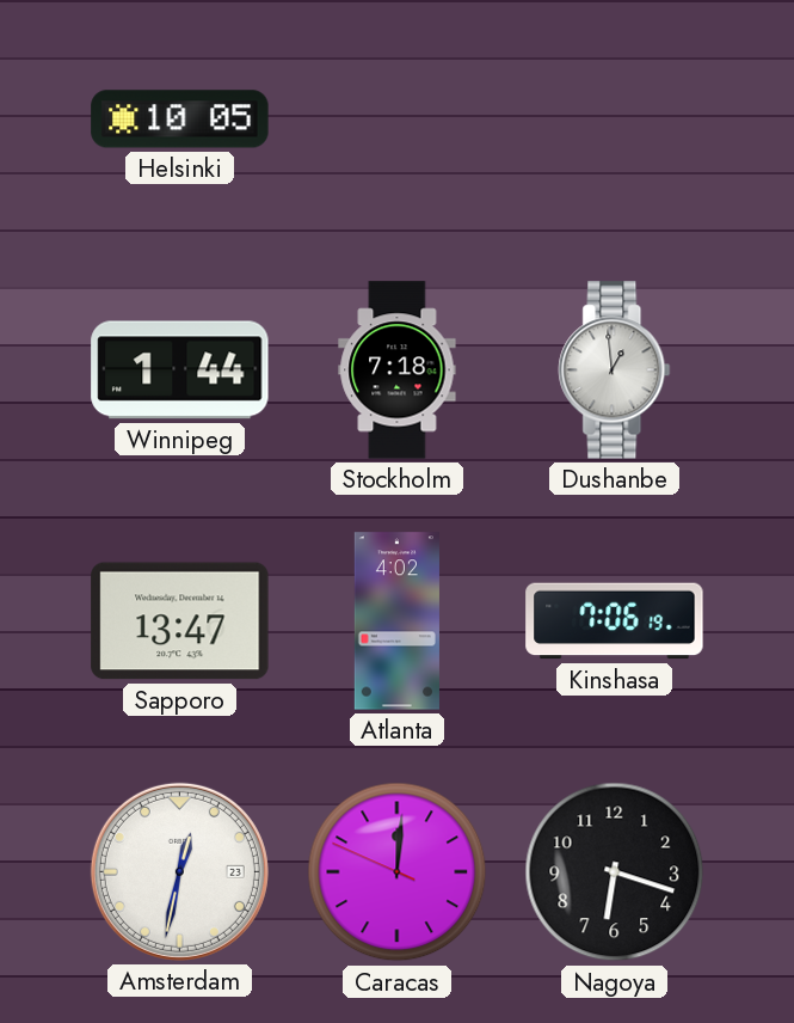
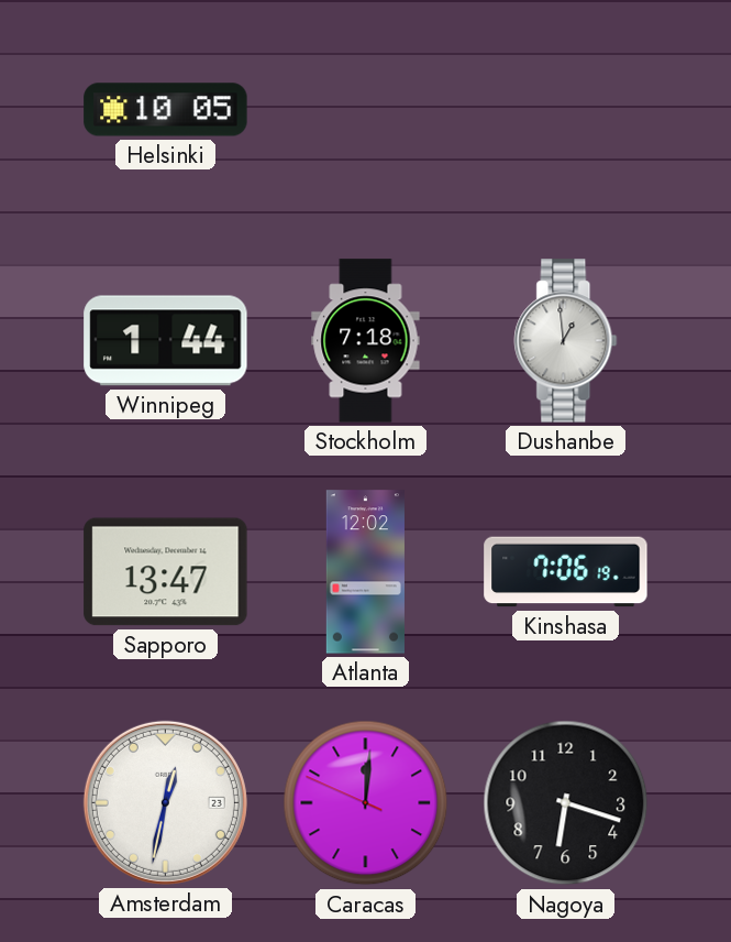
Atlanta: 4:02 -> 12:02 (365, 572)
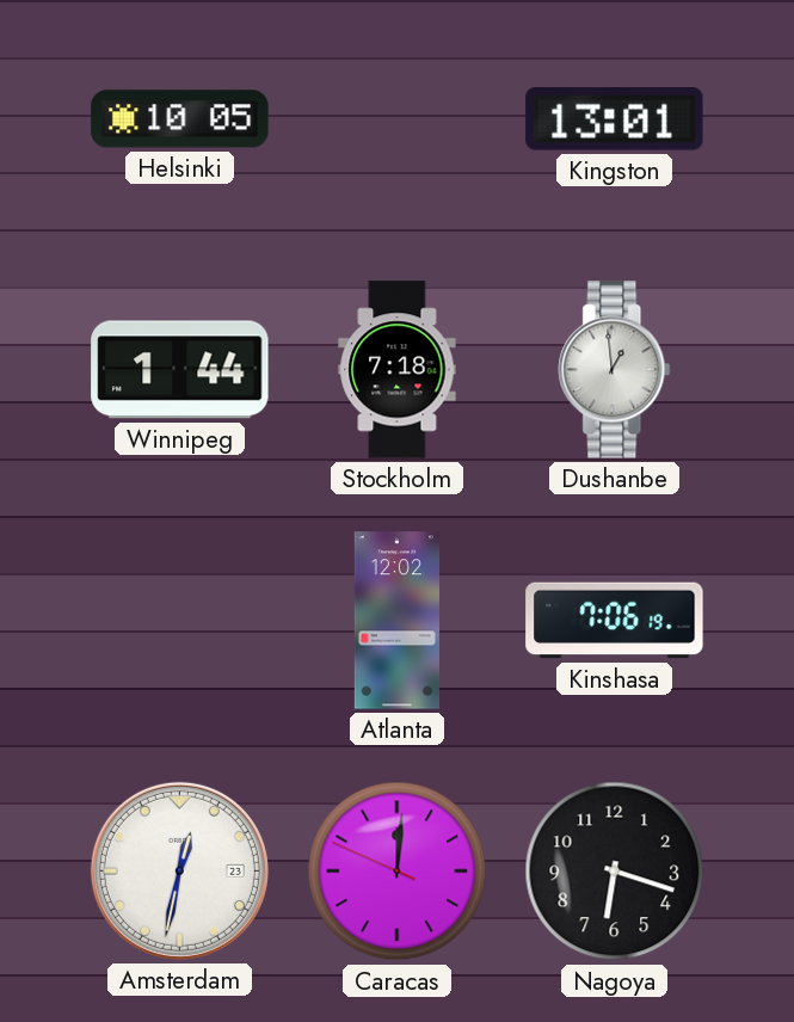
Kingston: none -> 13:01 (615, 119)
Sapporo: 13:47 -> none (166, 572)
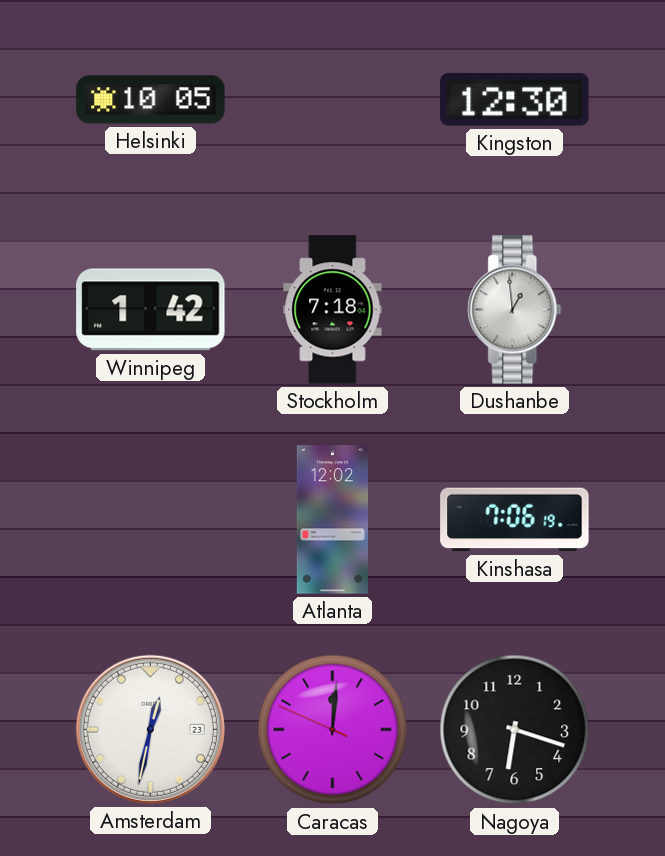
Kingston: 13:01 -> 12:30 (515, 100)
Winnipeg: 1:44 -> 1:42 (151, 310)
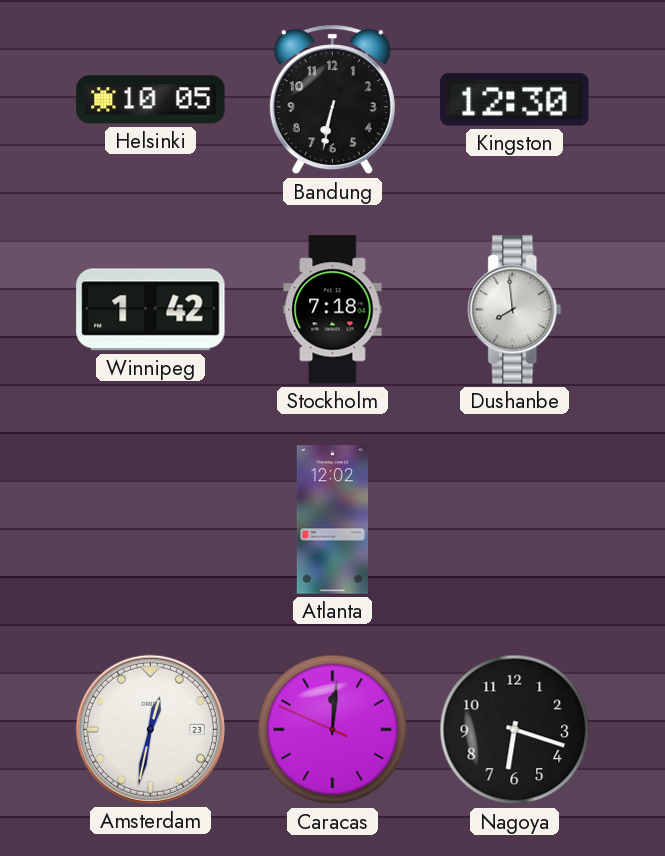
Bandung: none -> 6:32 (332, 100)
Dushanbe: 12:59 -> 7:59 (515, 310)
Kinshasa: 7:06 -> none (515, 520)
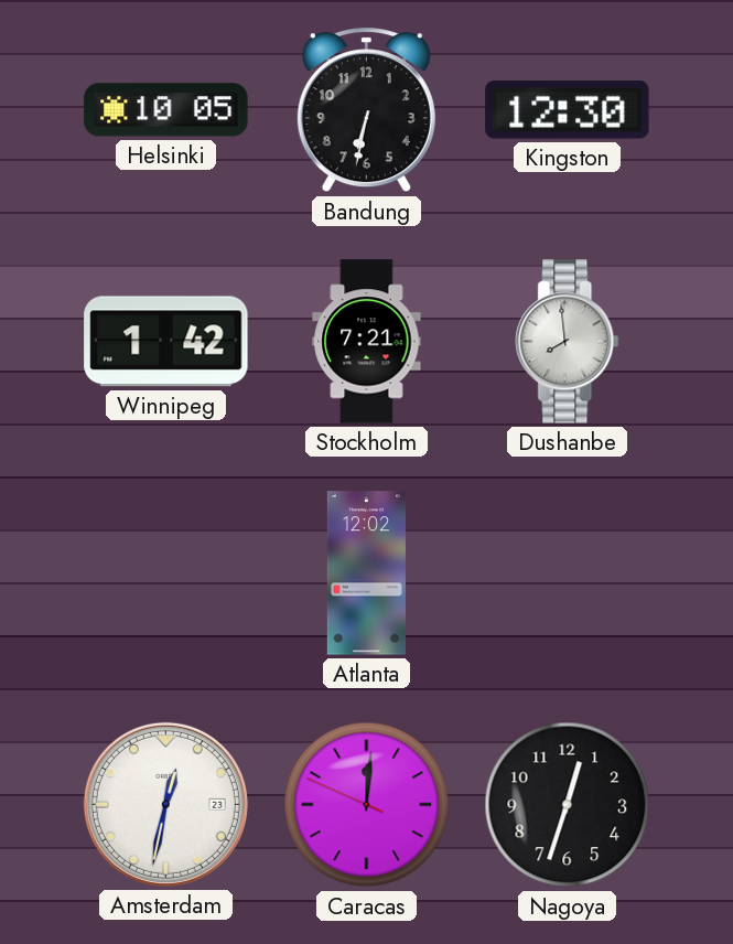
Stockholm: 7:18 -> 7:21 (367, 342)
Nagoya: 6:18 -> 12:33 (568, 805)
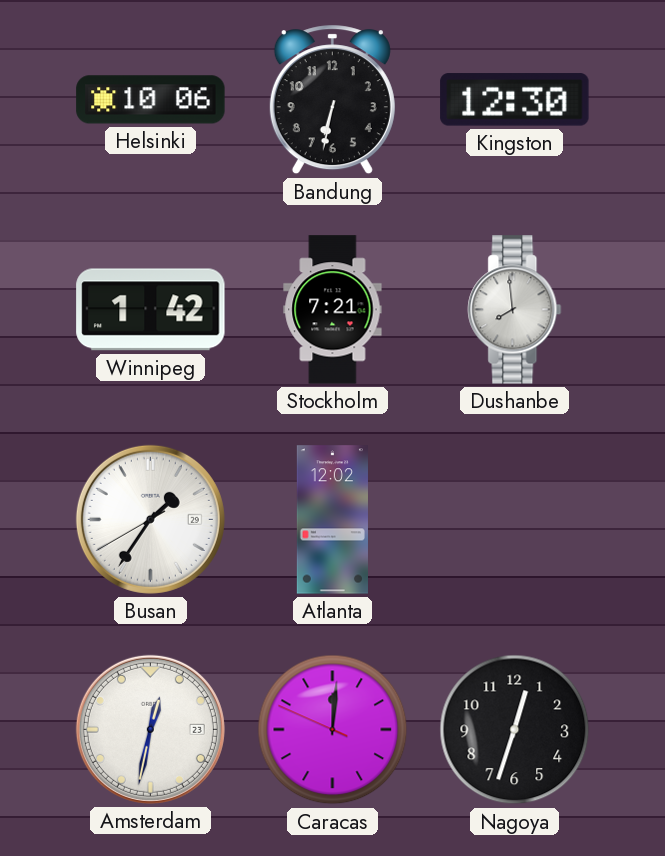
Helsinki: 10:05 -> 10:06 (151, 100)
Busan: none -> 1:35 (150, 519)
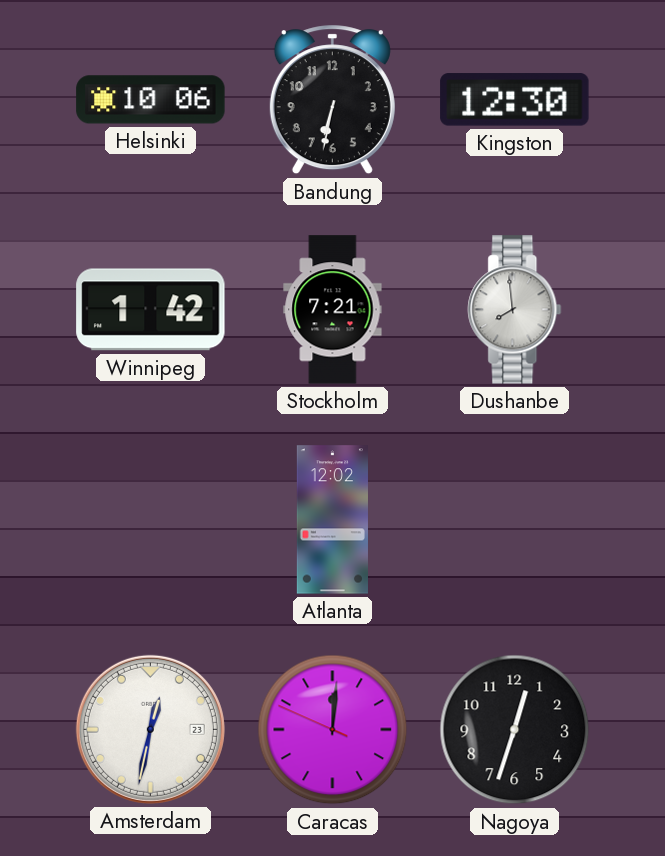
Busan: 1:35 -> none (150, 519)
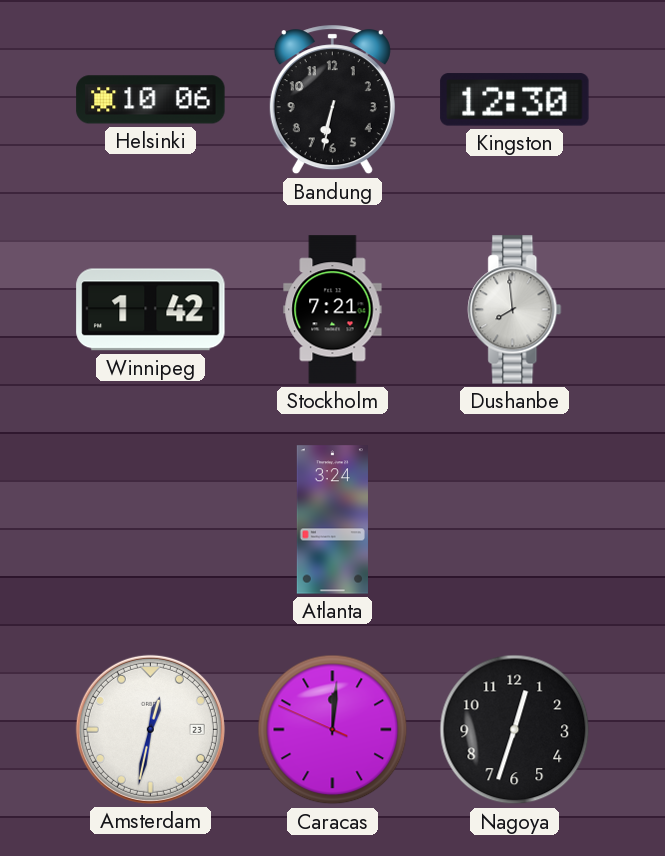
Atlanta: 12:02 -> 3:24 (332, 520)
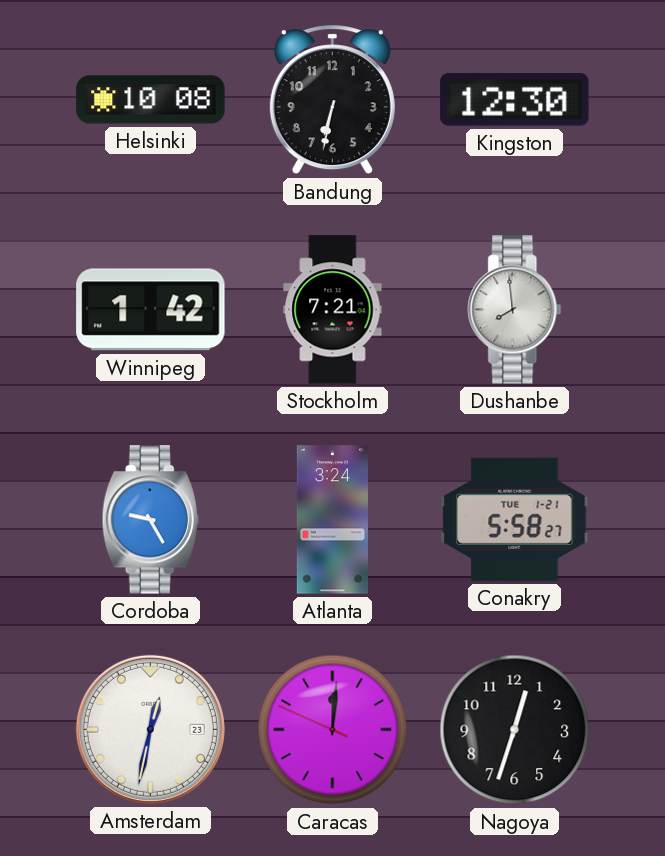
Helsinki: 10:06 -> 10:08 (151, 100)
Cordoba: none -> 9:25 (150, 520)
Conakry: none -> 5:58 (515, 519)
